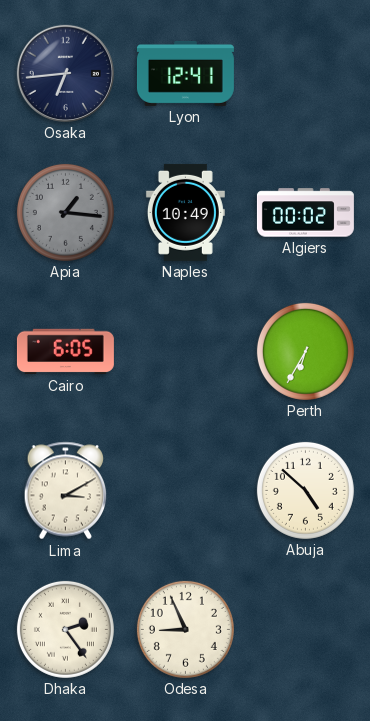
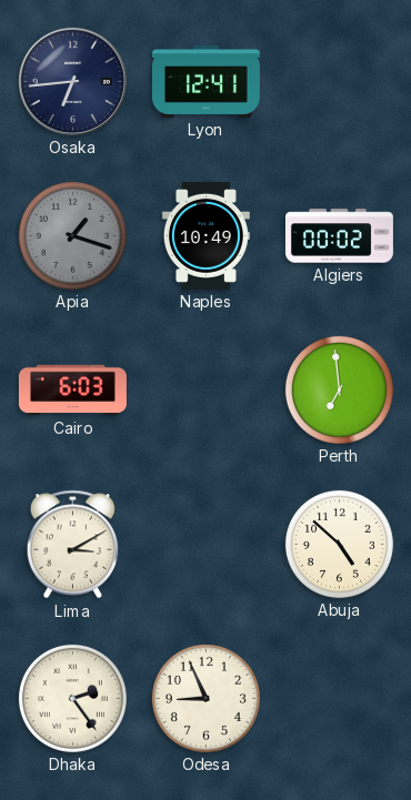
Apia: 1:16 -> 1:18 (72, 235)
Cairo: 6:05 -> 6:03 (72, 391)
Perth: 6:35 -> 6:59 (339, 389)
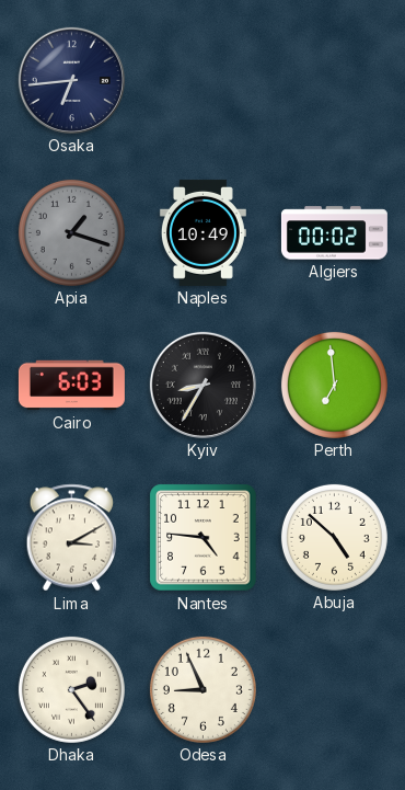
Lyon: 12:41 -> none (205, 81)
Kyiv: none -> 8:35 (202, 385)
Nantes: none -> 4:46 (204, 538)
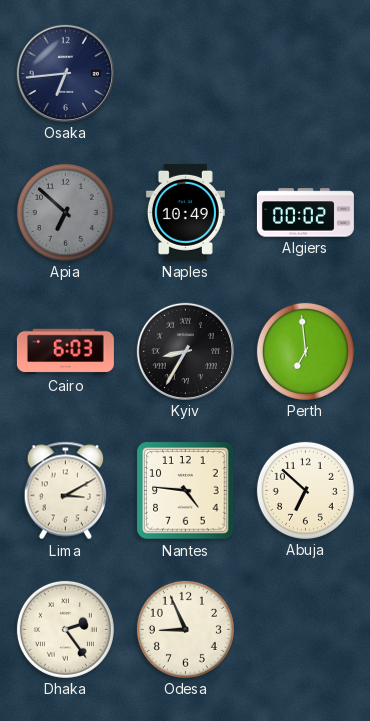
Apia: 1:18 -> 6:52 (65, 212)
Abuja: 4:52 -> 6:52 (305, 490)
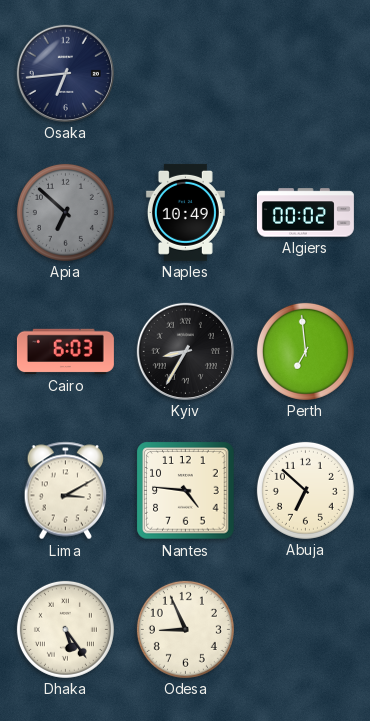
Dhaka: 2:24 -> 5:24 (65, 629)
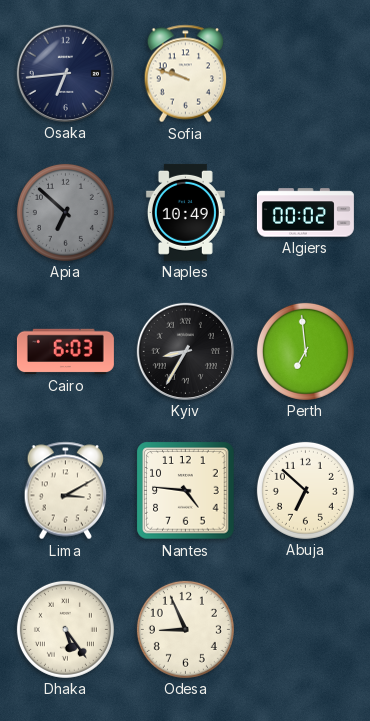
Sofia: none -> 9:48 (186, 74)
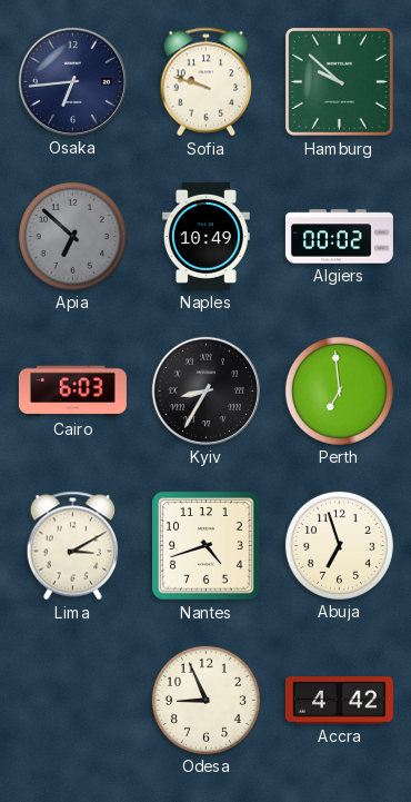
Hamburg: none -> 9:52 (340, 82)
Nantes: 4:46 -> 4:42 (207, 546)
Abuja: 6:52 -> 6:57 (339, 545)
Dhaka: 5:24 -> none (65, 629)
Accra: none -> 4:42 (339, 701)
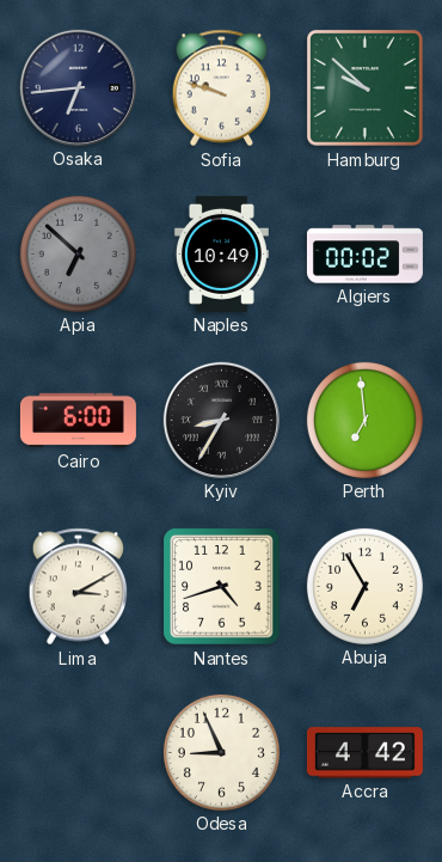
Cairo: 6:03 -> 6:00 (78, 421)
Abuja: 6:57 -> 6:55 (364, 586)
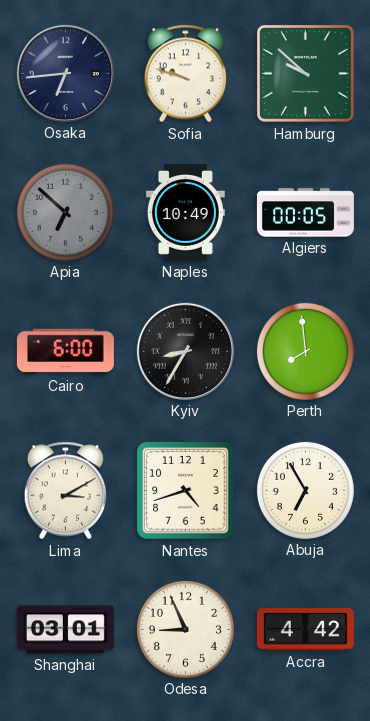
Algiers: 00:02 -> 00:05 (305, 213)
Perth: 6:59 -> 7:59 (305, 351)
Shanghai: none -> 03:01 (65, 630)
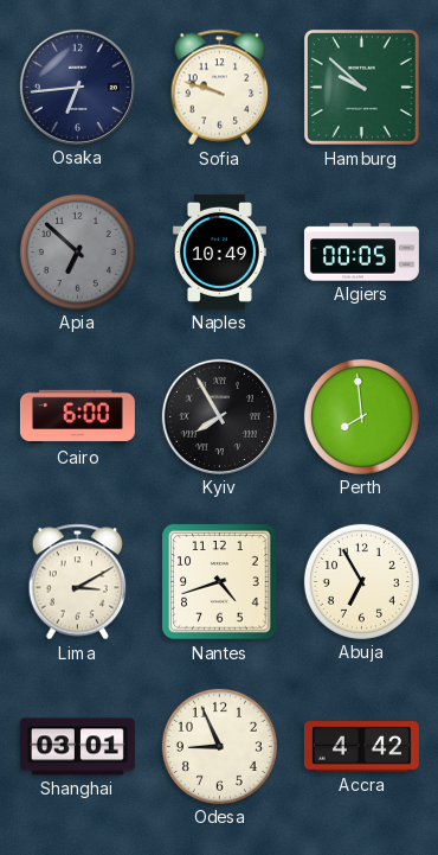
Kyiv: 8:35 -> 7:55 (219, 416)
